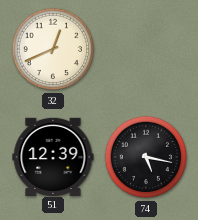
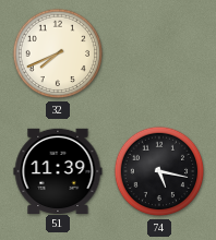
32: 12:41 -> 7:41 (58, 53)
51: 12:39 -> 11:39 (58, 170)
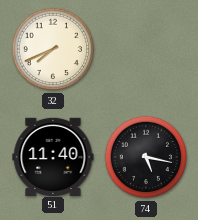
51: 11:39 -> 11:40 (53, 156)
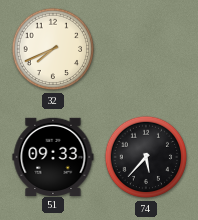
51: 11:40 -> 09:33 (53, 156)
74: 5:17 -> 5:37 (146, 157)
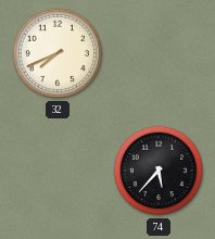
51: 09:33 -> none (53, 156)
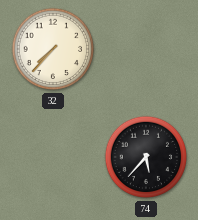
32: 7:41 -> 7:37 (53, 49)
